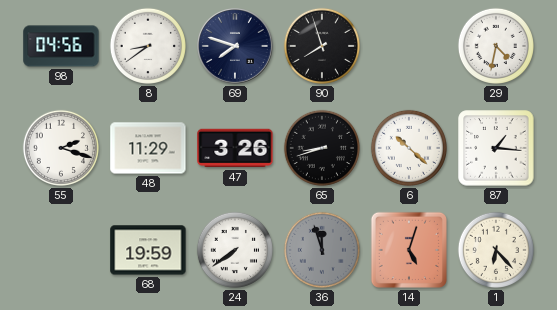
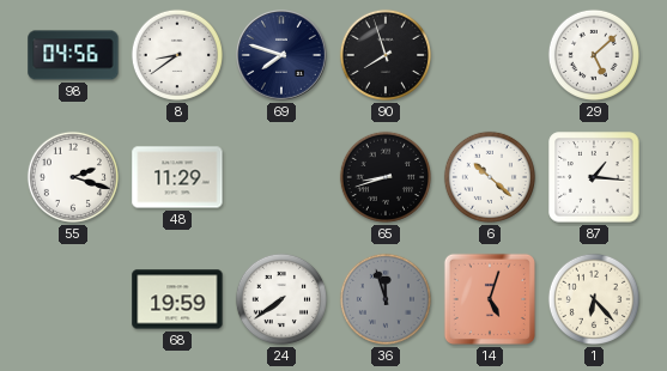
29: 4:32 -> 5:08 (594, 55)
47: 3:26 -> none (235, 148)
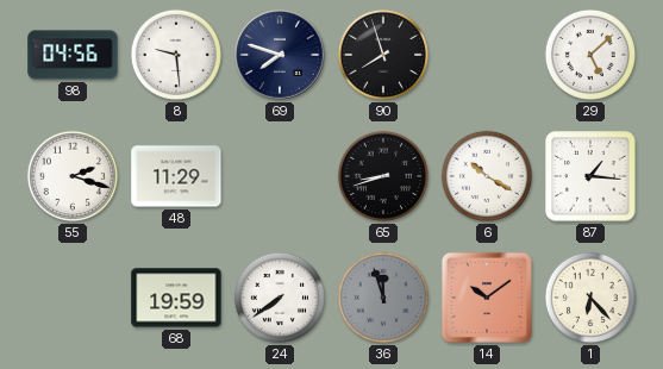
8: 8:39 -> 9:29 (176, 55)
6: 10:22 -> 10:20 (487, 176)
14: 5:03 -> 10:09 (487, 298)
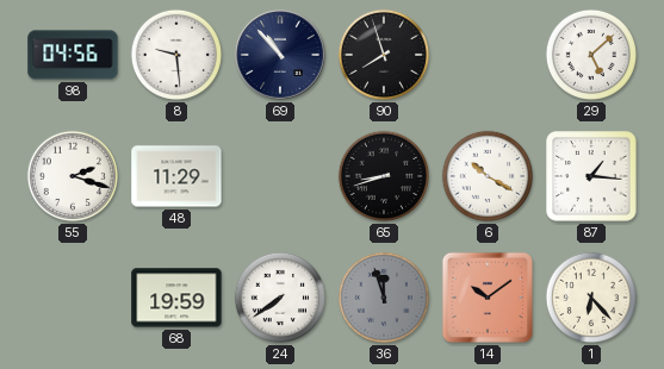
69: 7:48 -> 10:53 (281, 56)
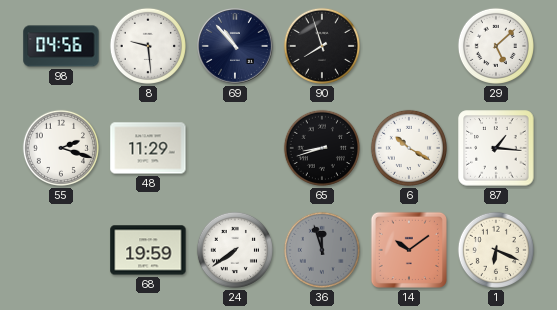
1: 6:23 -> 6:19 (496, 250)
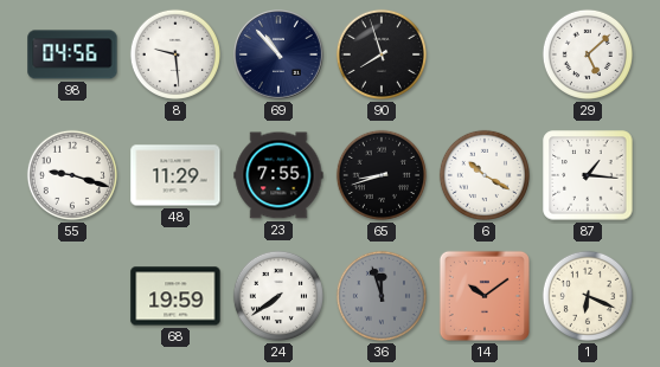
55: 2:18 -> 9:18 (72, 175)
23: none -> 7:55 (278, 175)
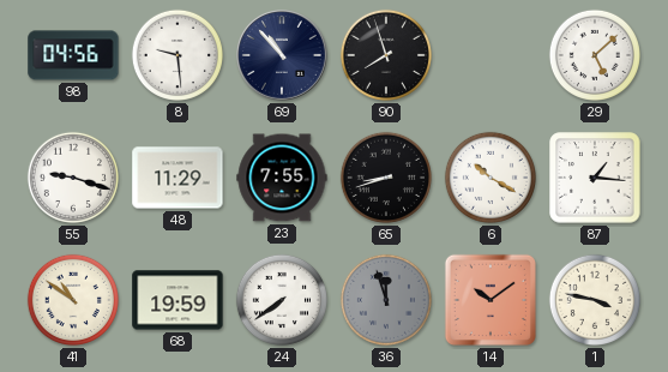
41: none -> 10:51 (73, 300)
1: 6:19 -> 3:47 (595, 300)
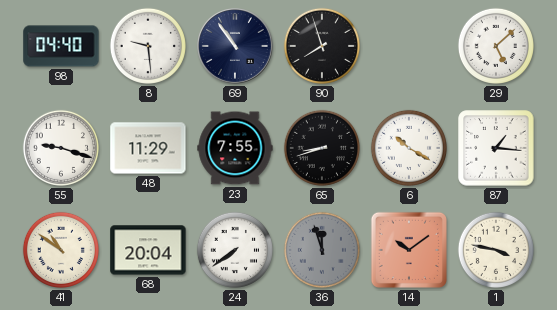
98: 04:56 -> 04:40 (61, 46)
69: 10:53 -> 10:54 (236, 47)
68: 19:59 -> 20:04 (148, 250)
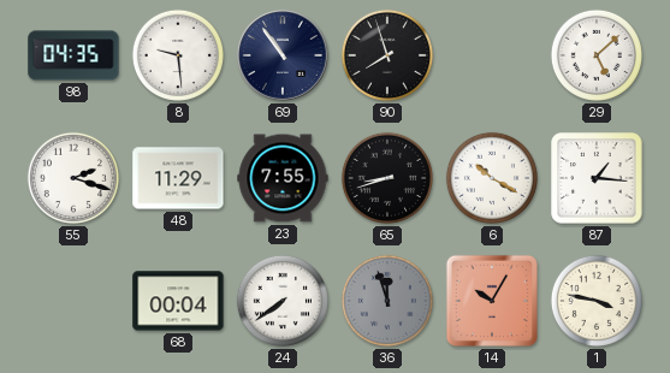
98: 04:40 -> 04:35 (73, 55)
55: 9:18 -> 2:18 (73, 178)
41: 10:51 -> none (61, 250)
68: 20:04 -> 00:04 (178, 301)
14: 10:09 -> 10:05 (492, 301)
